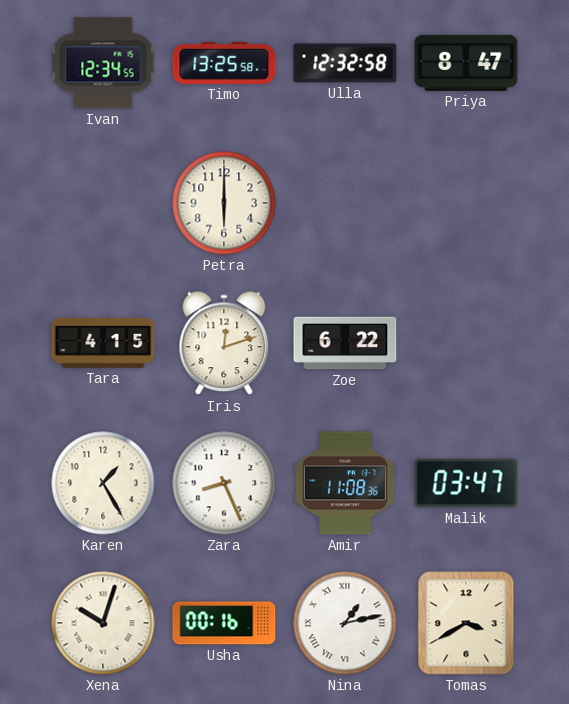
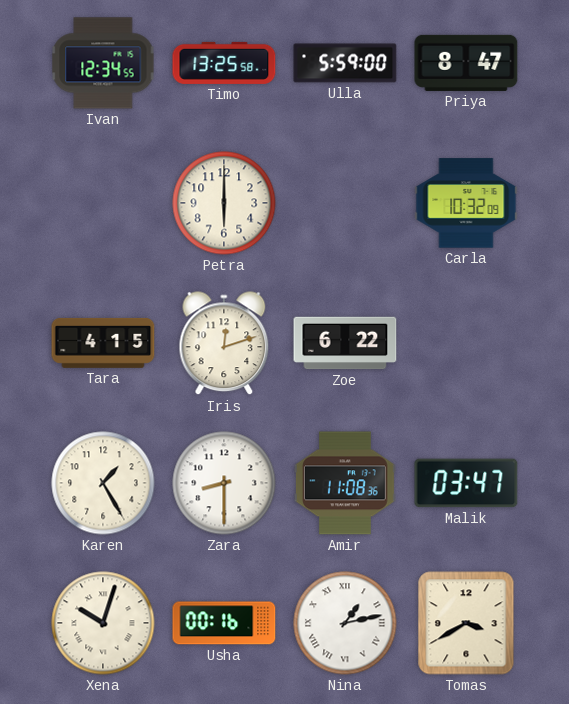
Ulla: 12:32 -> 5:59 (345, 63)
Carla: none -> 10:32 (466, 203)
Zara: 8:26 -> 8:30 (224, 483)
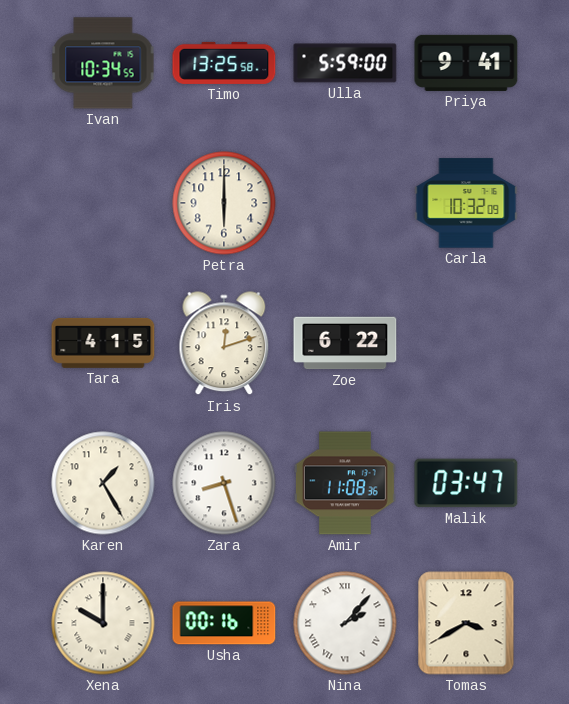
Ivan: 12:34 -> 10:34 (103, 63)
Priya: 8:47 -> 9:41 (466, 63)
Zara: 8:30 -> 8:27 (224, 483)
Xena: 10:03 -> 10:00 (103, 623)
Nina: 1:13 -> 2:07 (345, 623)
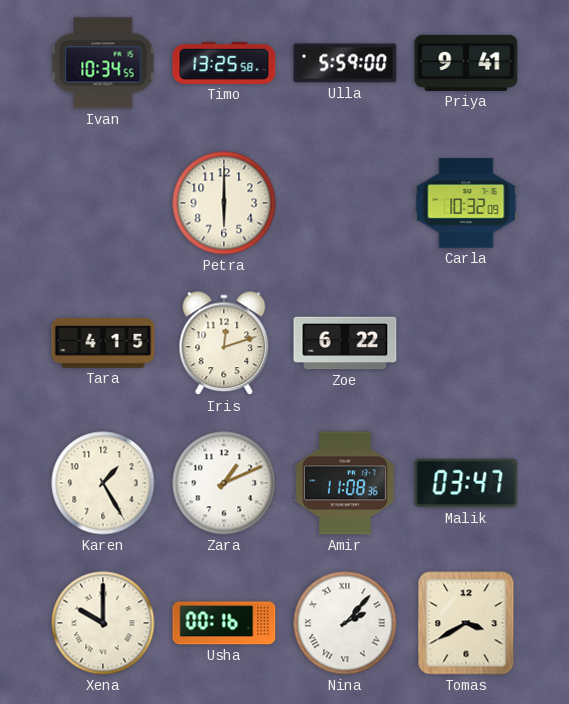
Zara: 8:27 -> 1:11 (224, 483)
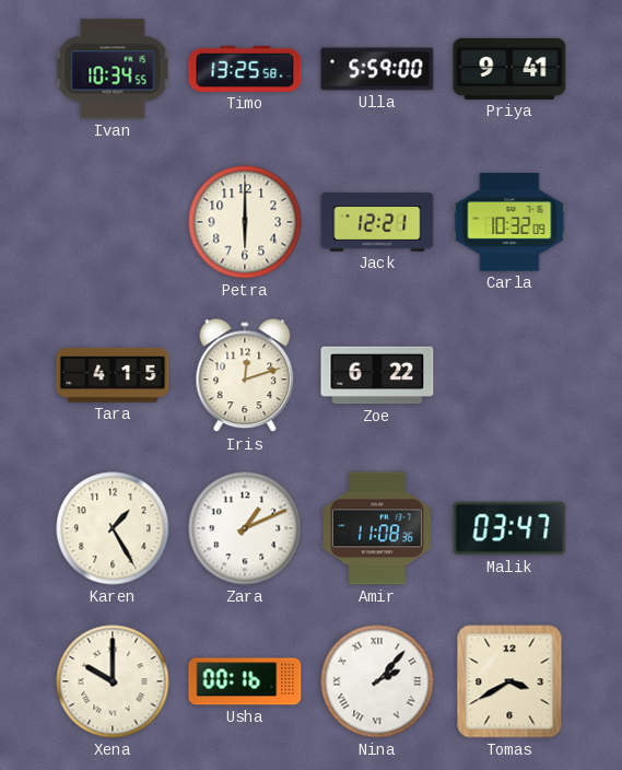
Jack: none -> 12:21 (377, 222)
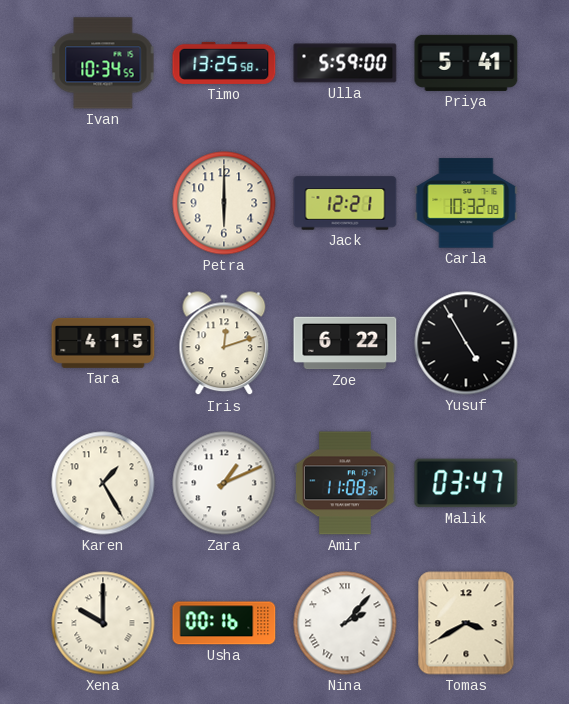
Priya: 9:41 -> 5:41 (466, 63)
Yusuf: none -> 4:55 (466, 343)
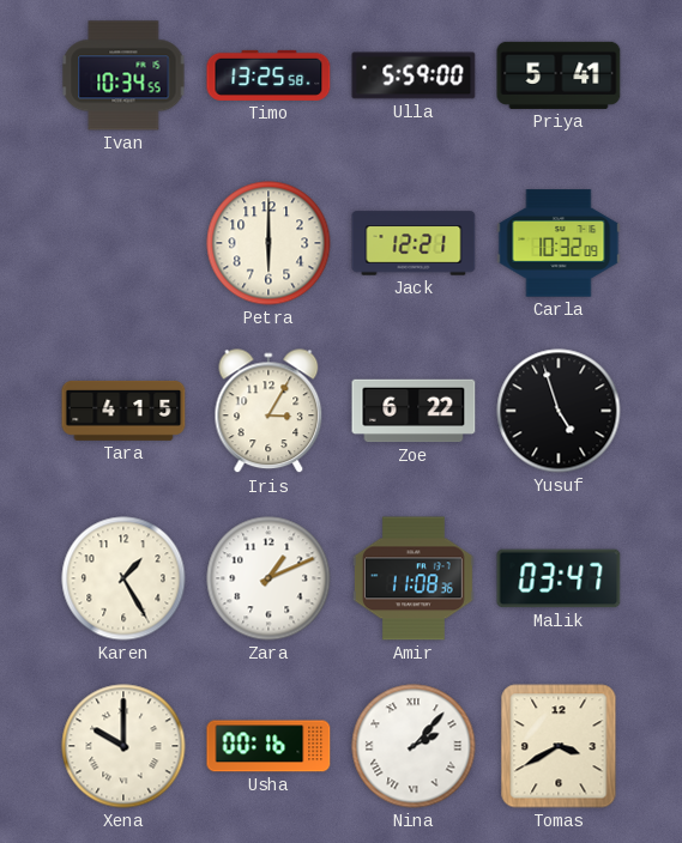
Iris: 12:12 -> 3:05 (268, 412)
Yusuf: 4:55 -> 4:57 (559, 411)
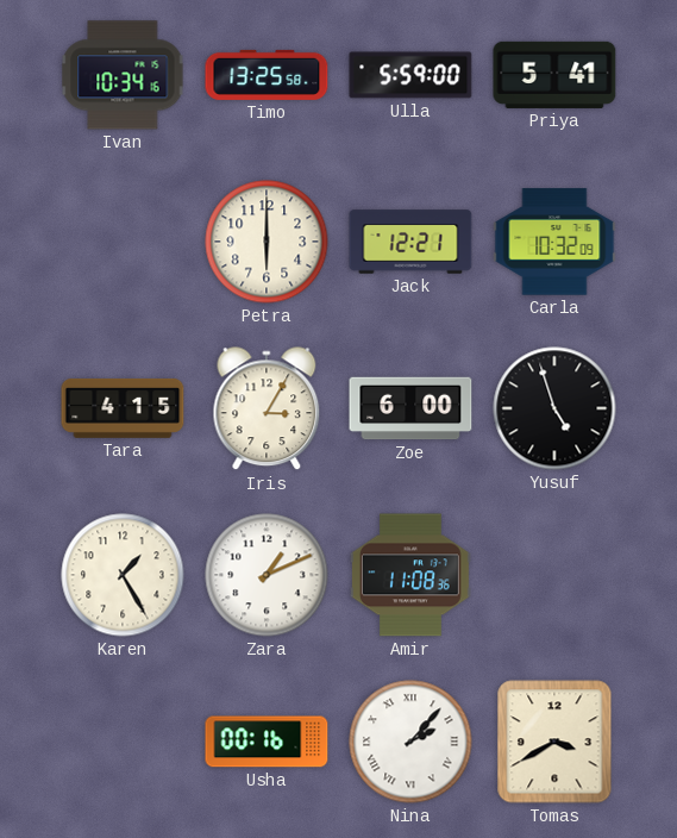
Ivan: 10:34:55 -> 10:34:16 (123, 75)
Zoe: 6:22 -> 6:00 (410, 408)
Malik: 03:47 -> none (559, 578)
Xena: 10:00 -> none (123, 746)
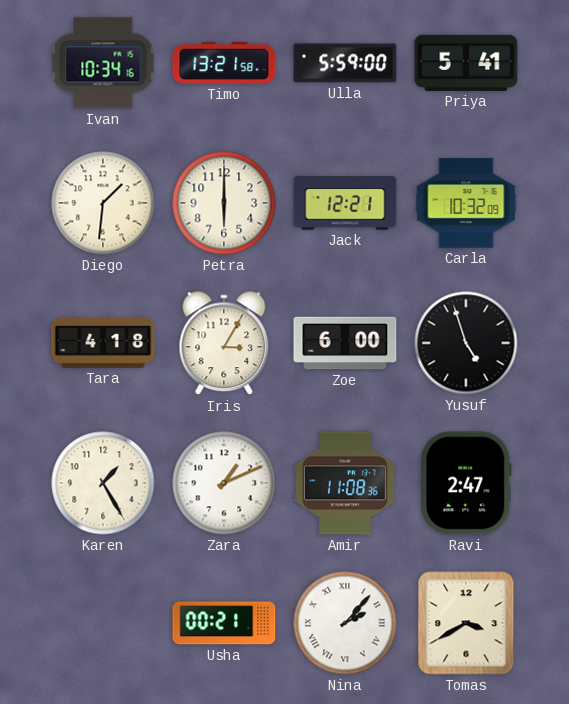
Timo: 13:25 -> 13:21 (224, 63)
Diego: none -> 1:31 (103, 203)
Tara: 4:15 -> 4:18 (103, 343)
Ravi: none -> 2:47 (466, 483)
Usha: 00:16 -> 00:21 (224, 623)
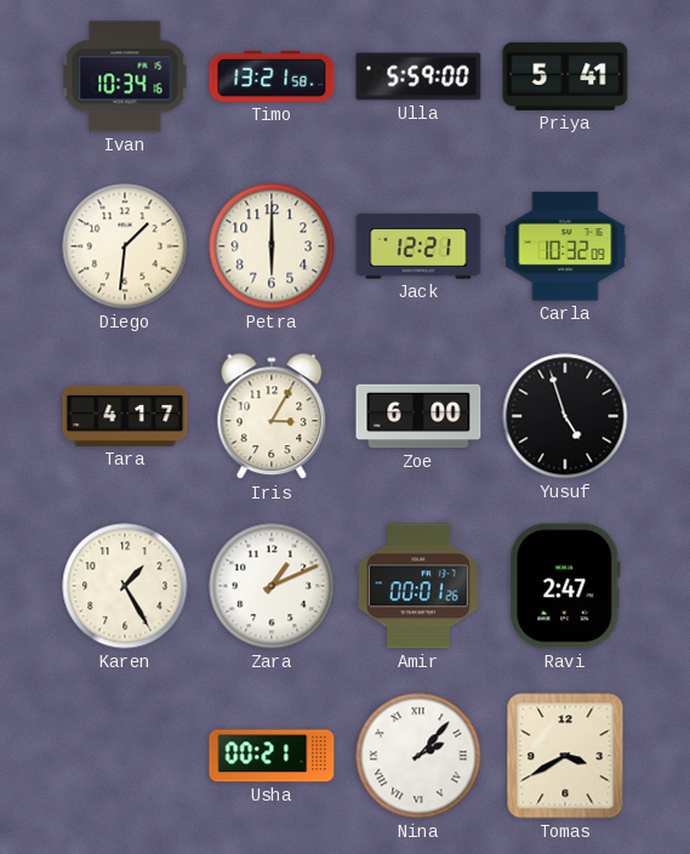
Tara: 4:18 -> 4:17 (125, 416)
Amir: 11:08 -> 00:01 (418, 586)
